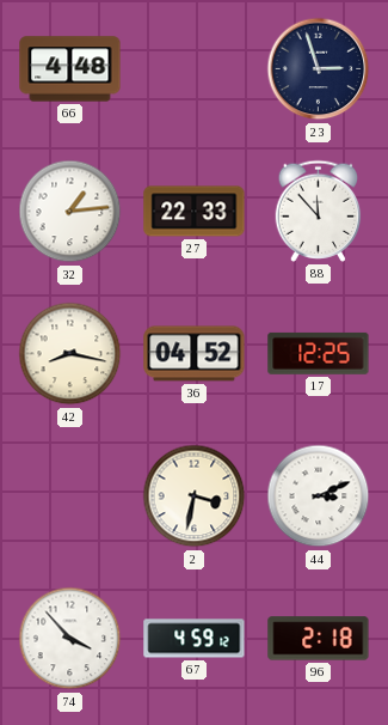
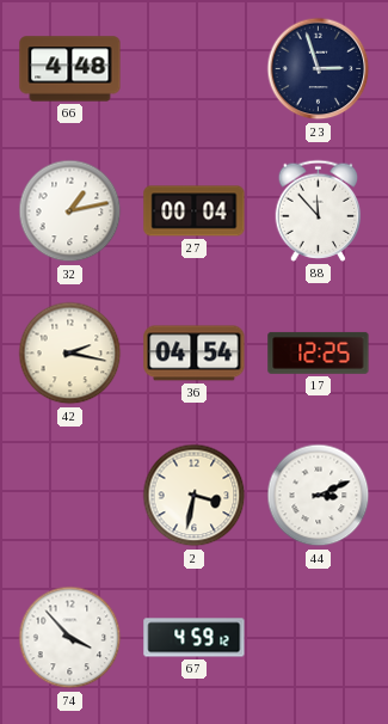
32: 1:14 -> 1:13 (70, 211)
27: 22:33 -> 00:04 (195, 211)
42: 8:17 -> 2:17 (70, 354)
36: 04:52 -> 04:54 (195, 354)
96: 2:18 -> none (319, 639)
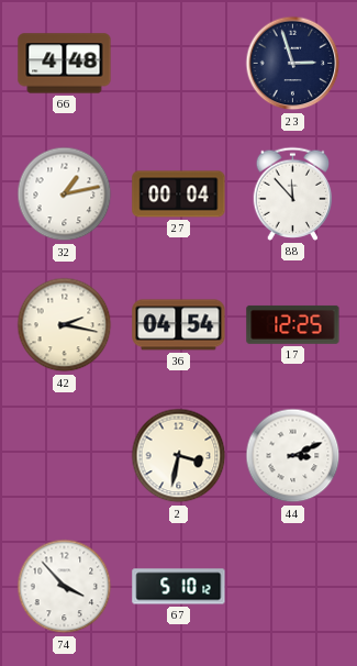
67: 4:59 -> 5:10 (179, 587)
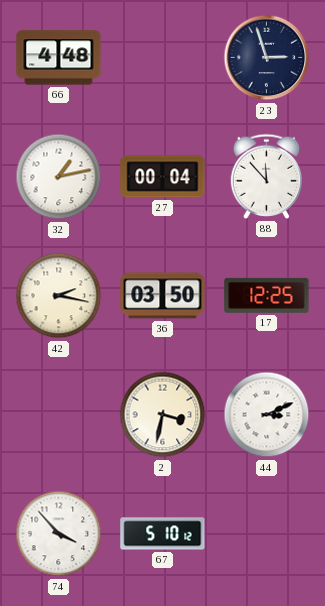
36: 04:54 -> 03:50 (163, 296)
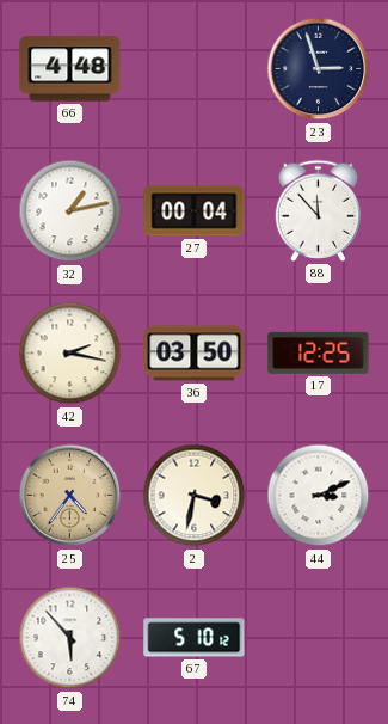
25: none -> 4:36 (70, 496)
74: 3:53 -> 5:53 (70, 638)
